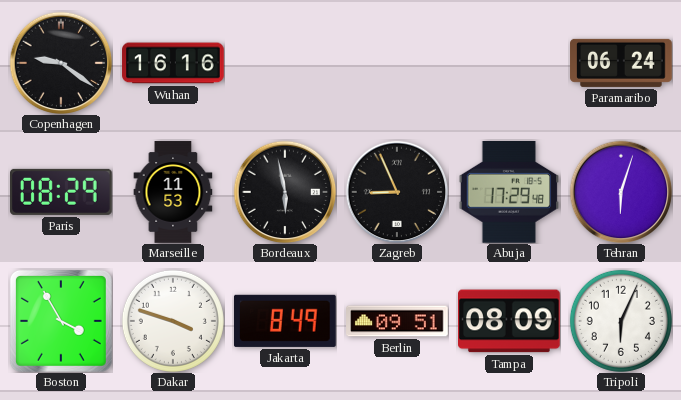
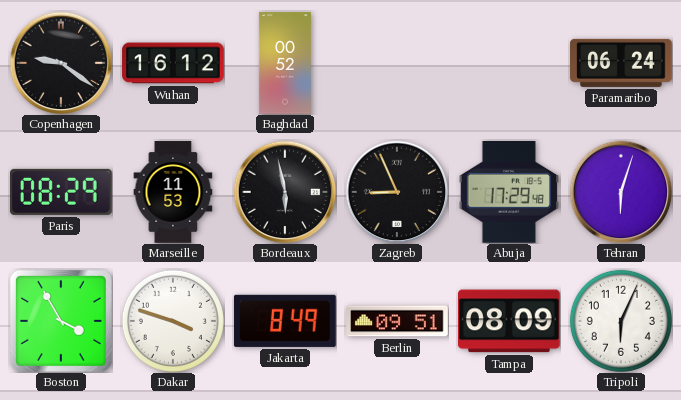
Wuhan: 16:16 -> 16:12 (173, 63)
Baghdad: none -> 00:52 (285, 63)
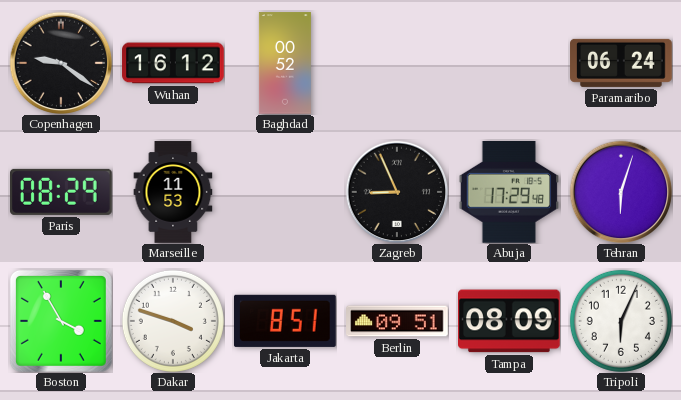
Bordeaux: 5:58 -> none (285, 192)
Jakarta: 8:49 -> 8:51 (285, 321)
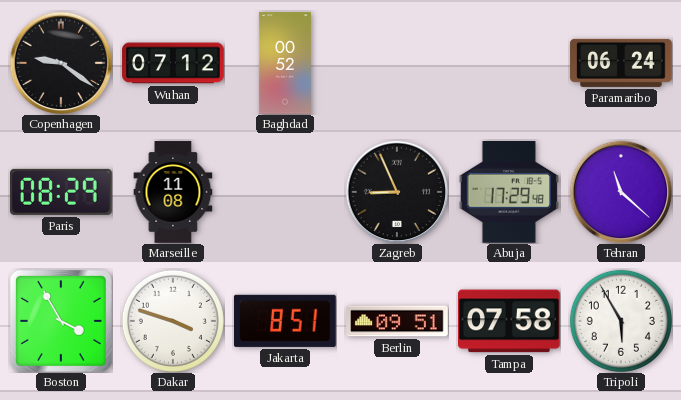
Wuhan: 16:12 -> 07:12 (173, 63)
Marseille: 11:53 -> 11:08 (173, 192)
Tehran: 6:03 -> 11:22 (621, 192)
Tampa: 08:09 -> 07:58 (510, 321)
Tripoli: 6:04 -> 5:55 (621, 321)
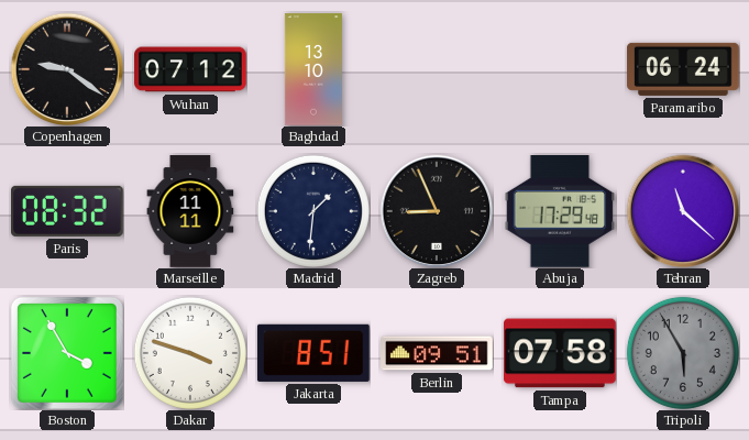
Baghdad: 00:52 -> 13:10 (313, 69)
Paris: 08:29 -> 08:32 (68, 211)
Marseille: 11:08 -> 11:11 (190, 211)
Madrid: none -> 1:31 (313, 211)
Tripoli dial: white -> grey (683, 353)
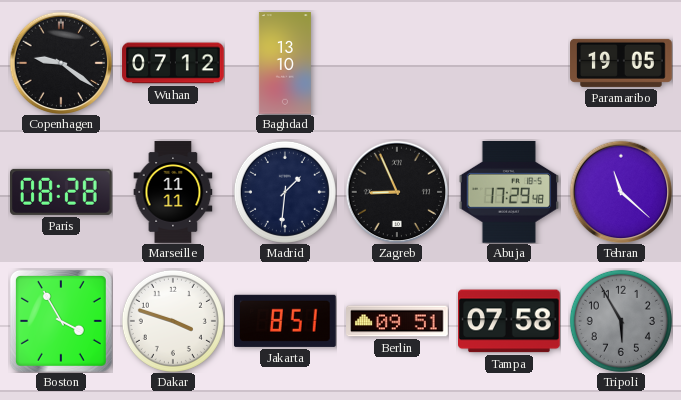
Paramaribo: 06:24 -> 19:05 (621, 63)
Paris: 08:32 -> 08:28 (62, 192)
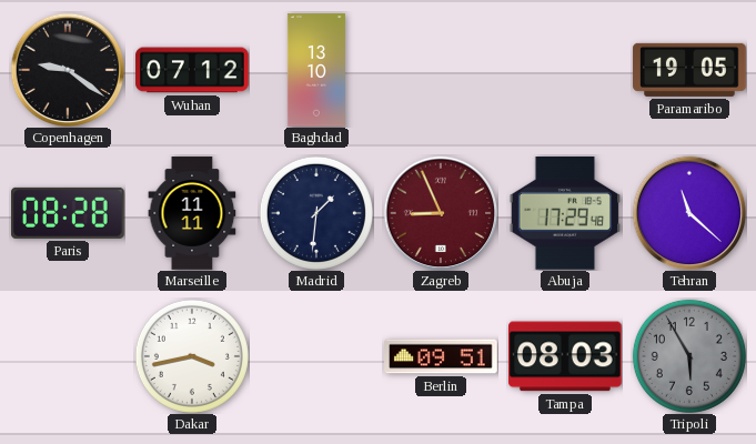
Zagreb dial: black -> burgundy (441, 213)
Boston: 3:55 -> none (61, 321)
Dakar: 3:48 -> 3:43 (192, 356)
Jakarta: 8:51 -> none (285, 321)
Tampa: 07:58 -> 08:03 (566, 356)
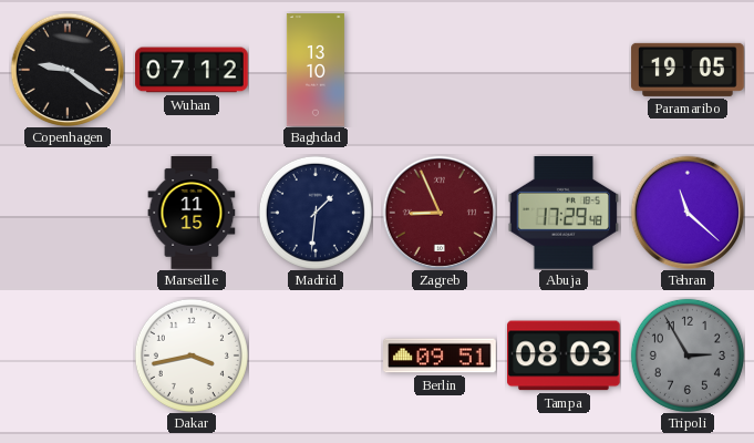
Paris: 08:28 -> none (69, 213)
Marseille: 11:11 -> 11:15 (192, 213)
Tripoli: 5:55 -> 2:55 (688, 356)
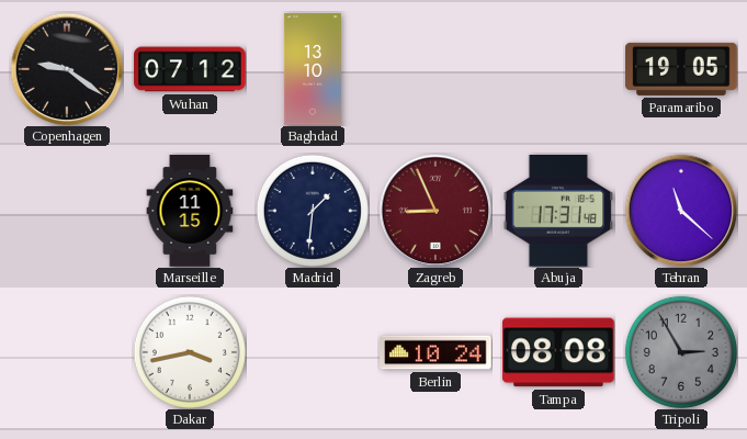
Abuja: 17:29 -> 17:31 (558, 212)
Berlin: 09:51 -> 10:24 (435, 352)
Tampa: 08:03 -> 08:08 (559, 352)
